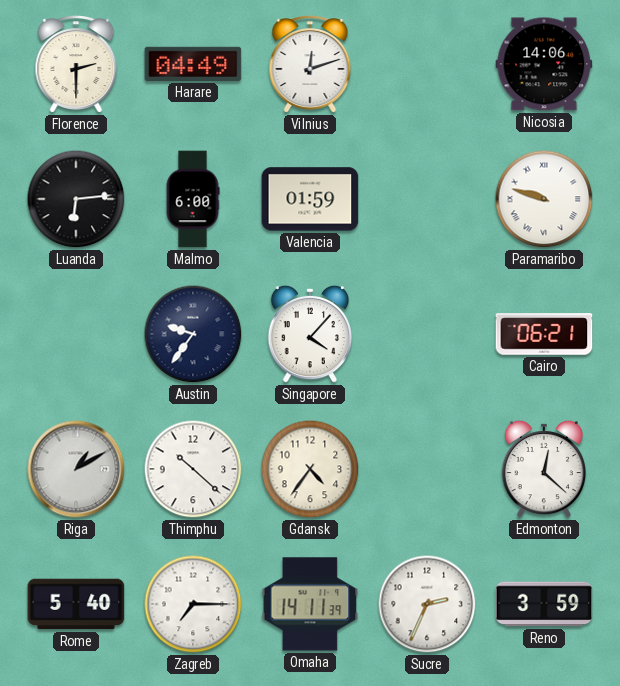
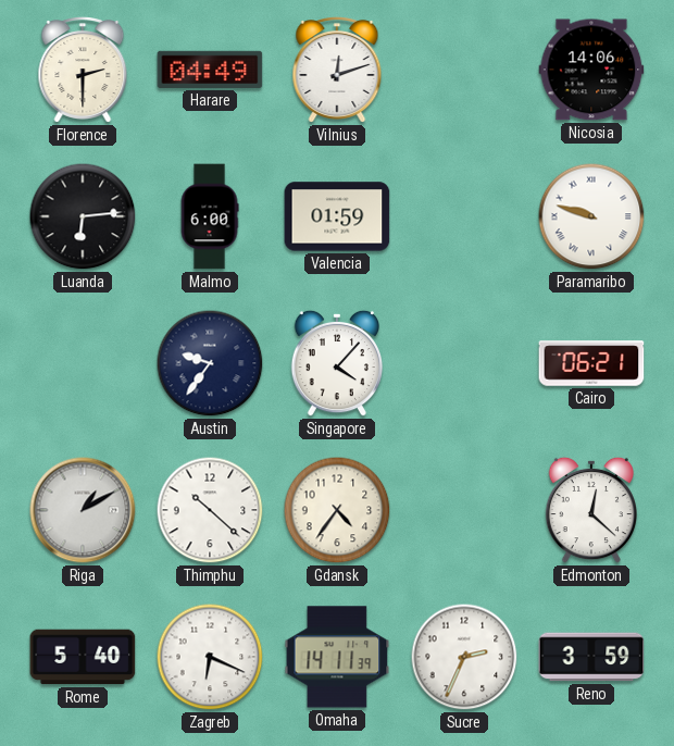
Zagreb: 7:15 -> 6:19 (210, 657)
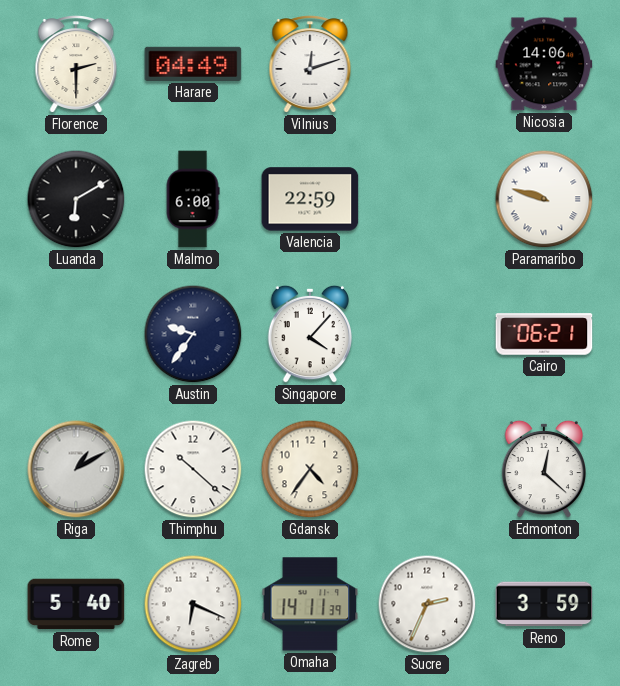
Luanda: 6:14 -> 6:10 (76, 199)
Valencia: 01:59 -> 22:59 (310, 199)
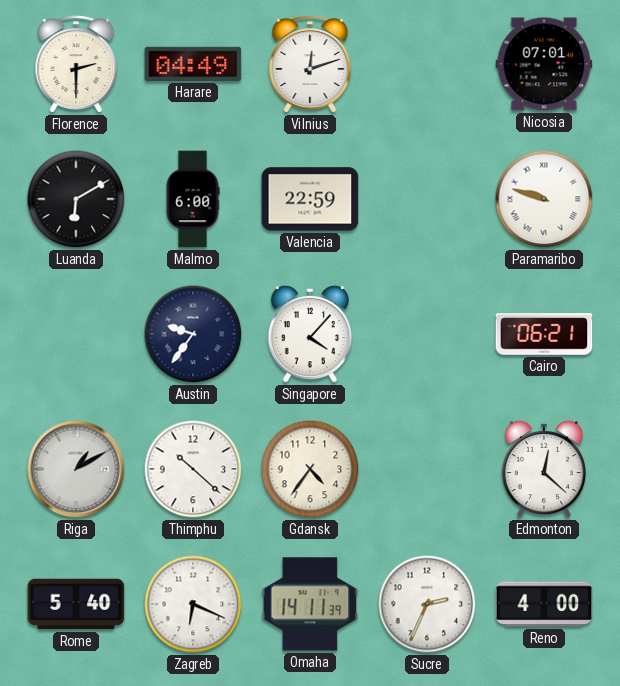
Nicosia: 14:06 -> 07:01 (544, 64)
Reno: 3:59 -> 4:00 (544, 604)
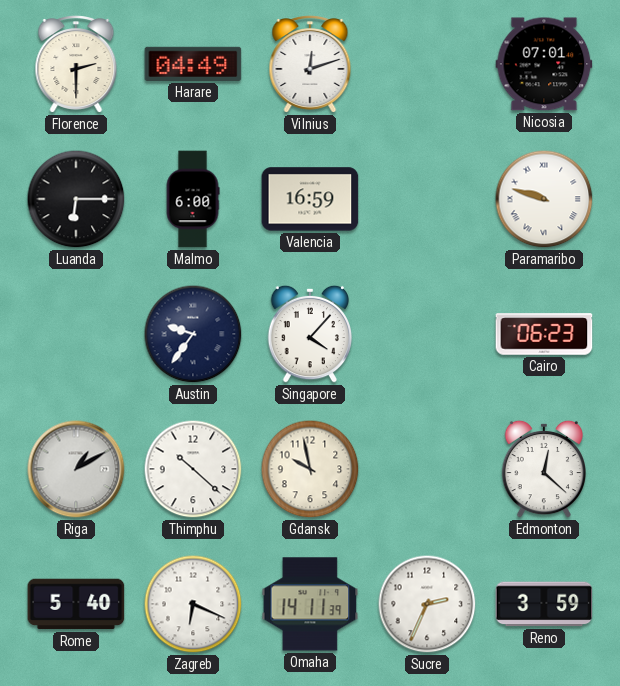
Luanda: 6:10 -> 6:15 (76, 199)
Valencia: 22:59 -> 16:59 (310, 199)
Cairo: 06:21 -> 06:23 (544, 334)
Gdansk: 4:36 -> 9:58 (310, 469)
Reno: 4:00 -> 3:59 (544, 604)
